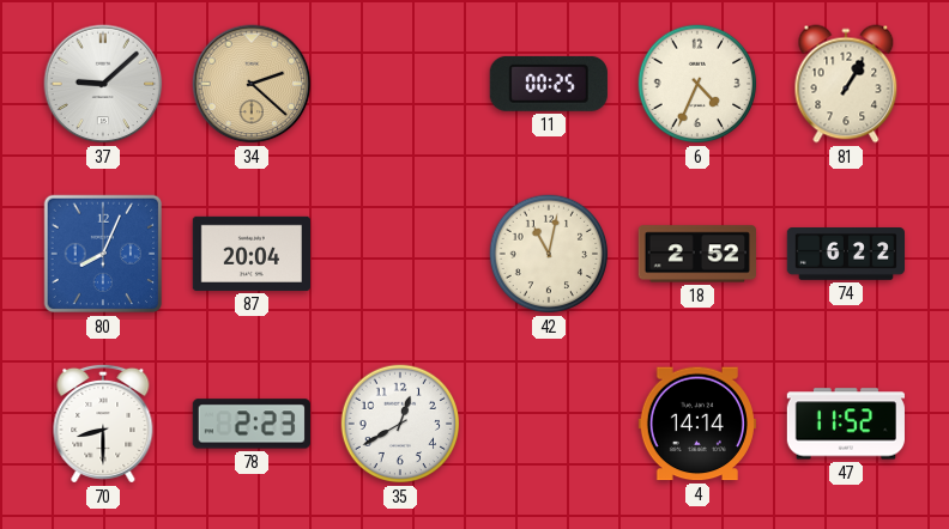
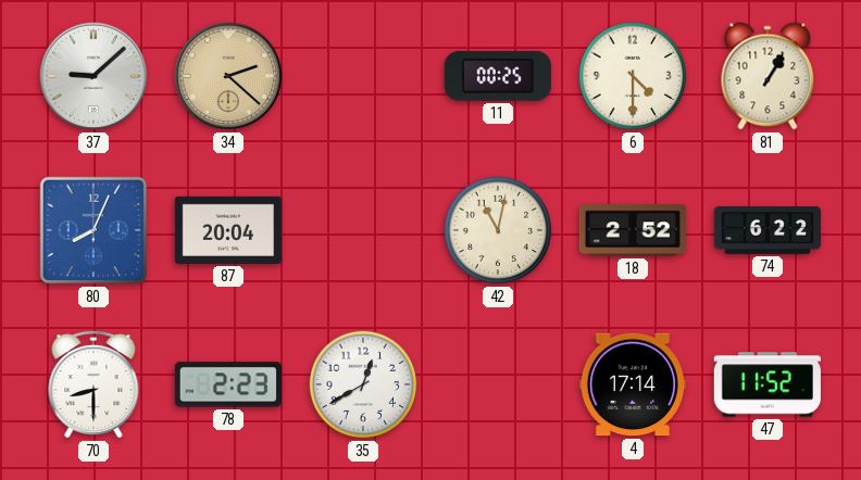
6: 4:34 -> 4:30 (633, 76)
4: 14:14 -> 17:14 (633, 384)
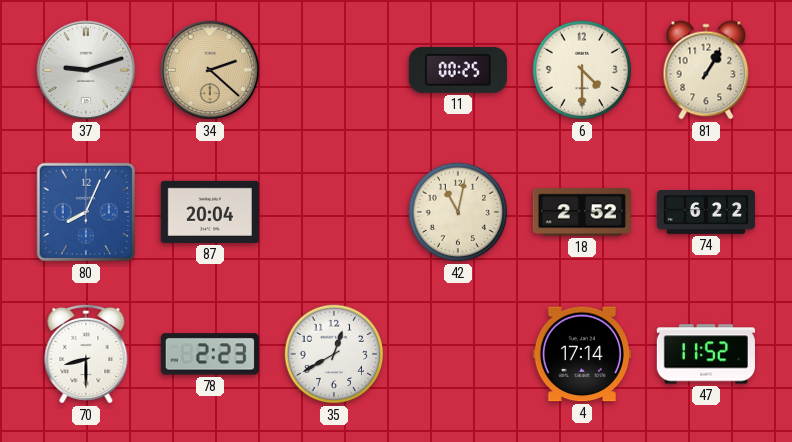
37: 9:08 -> 9:12 (86, 70)
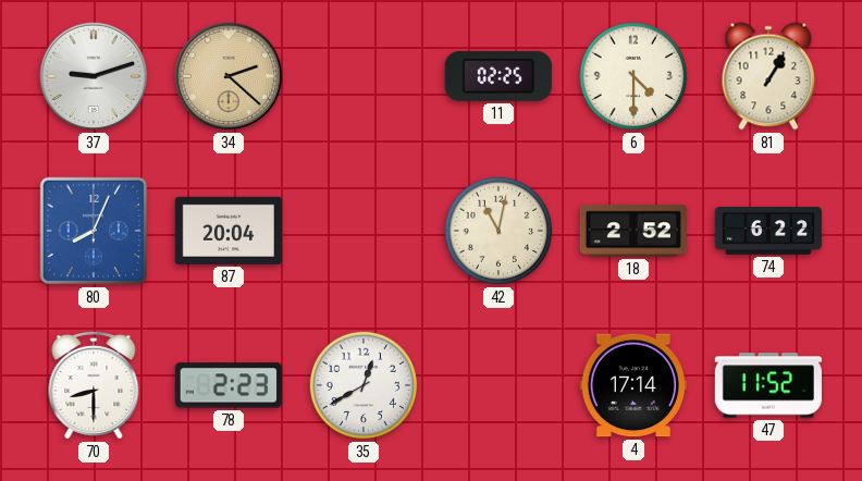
11: 00:25 -> 02:25 (498, 76)
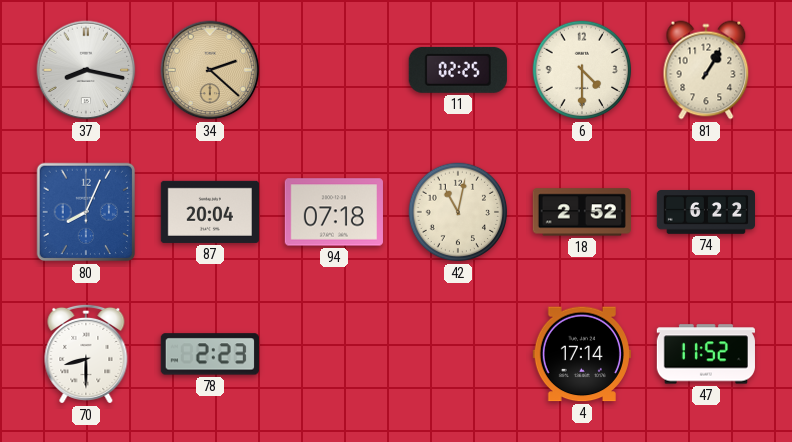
37: 9:12 -> 8:17 (86, 70)
94: none -> 07:18 (334, 212)
35: 12:40 -> none (364, 385)
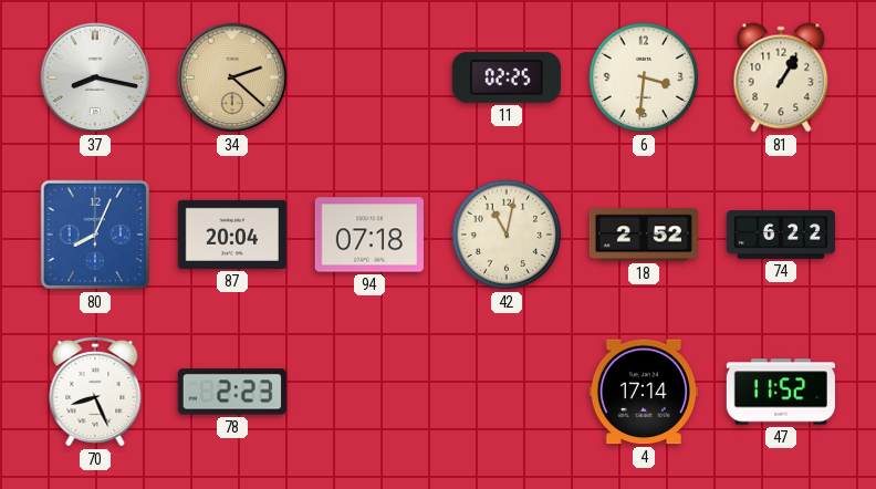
6: 4:30 -> 3:31 (644, 77)
70: 8:30 -> 8:26 (95, 392)
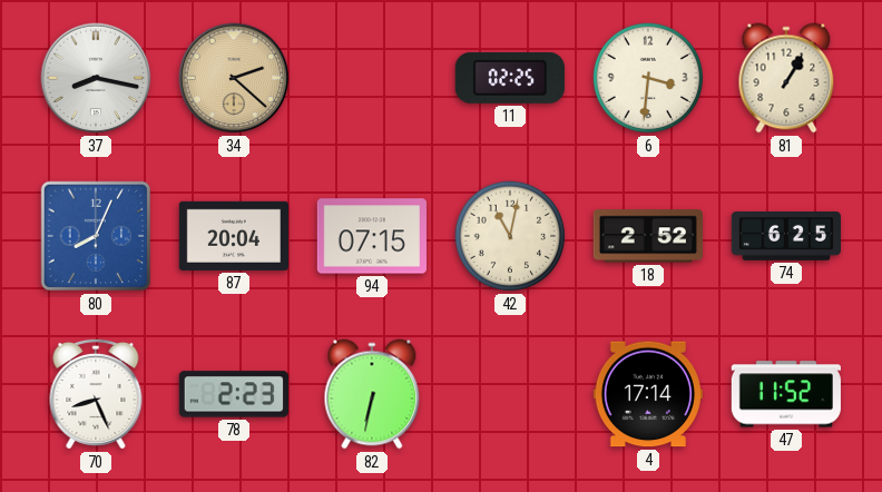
94: 07:18 -> 07:15 (372, 236)
74: 6:22 -> 6:25 (785, 236)
82: none -> 6:32 (372, 394)
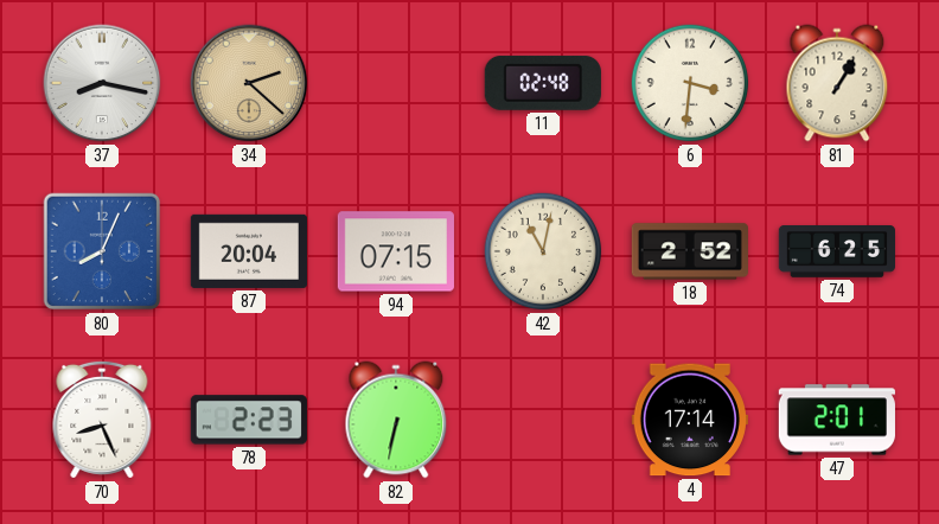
11: 02:25 -> 02:48 (543, 83)
47: 11:52 -> 2:01 (837, 420)
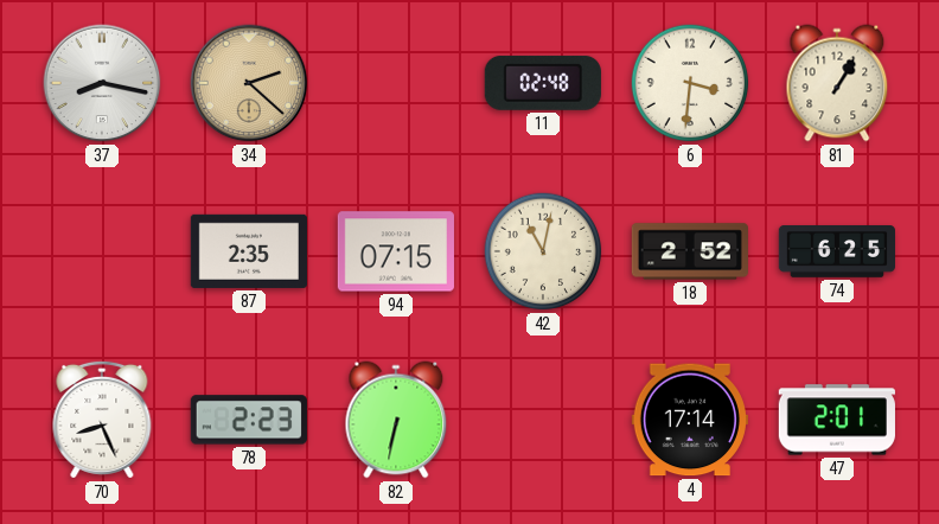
80: 8:04 -> none (102, 251)
87: 20:04 -> 2:35 (248, 251)
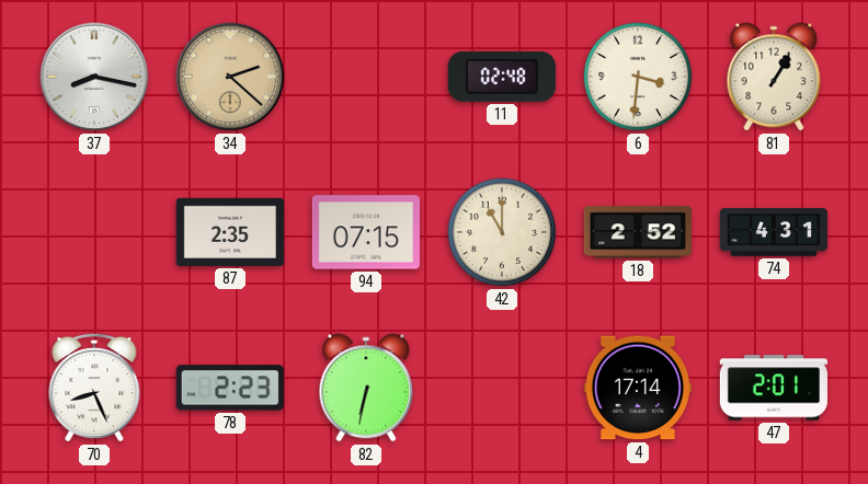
42: 11:02 -> 11:00 (502, 232)
74: 6:25 -> 4:31 (773, 232)
